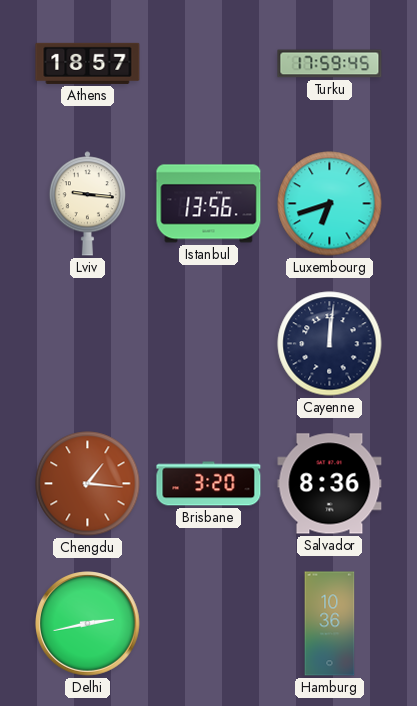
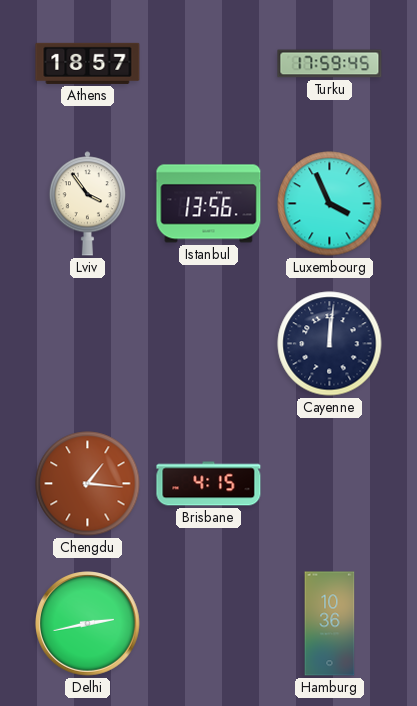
Lviv: 9:16 -> 3:54 (87, 204)
Luxembourg: 6:42 -> 3:56 (330, 204)
Brisbane: 3:20 -> 4:15 (209, 484)
Salvador: 8:36 -> none (330, 484)
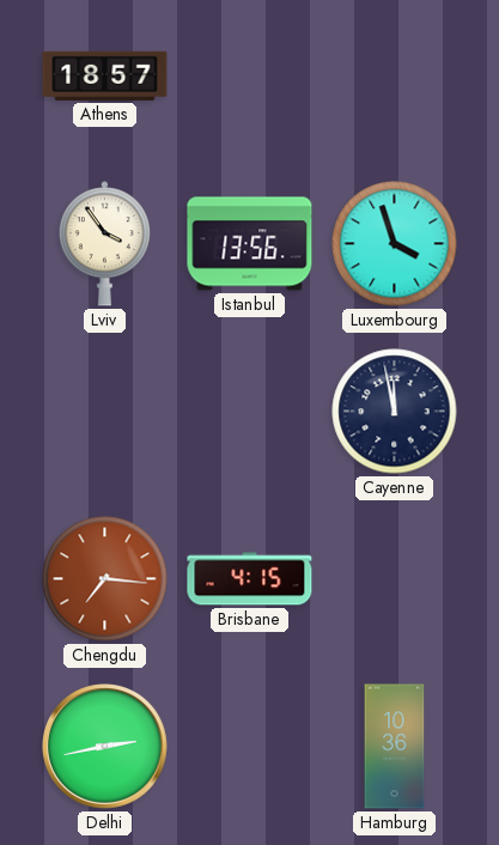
Turku: 17:59 -> none (330, 64)
Luxembourg: 3:56 -> 3:57 (395, 244)
Cayenne: 12:01 -> 11:58 (395, 412)
Chengdu: 1:16 -> 7:16 (105, 579)
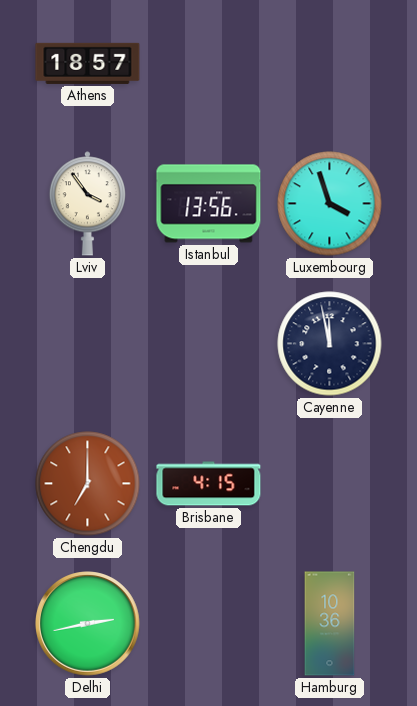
Chengdu: 7:16 -> 7:00 (88, 484)
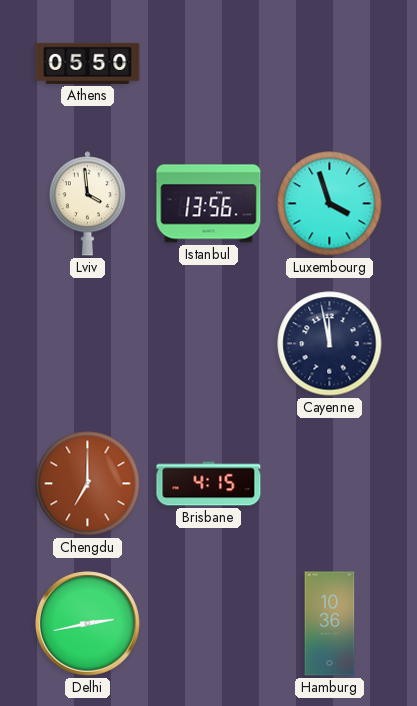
Athens: 18:57 -> 05:50 (88, 63)
Lviv: 3:54 -> 3:59 (87, 204)
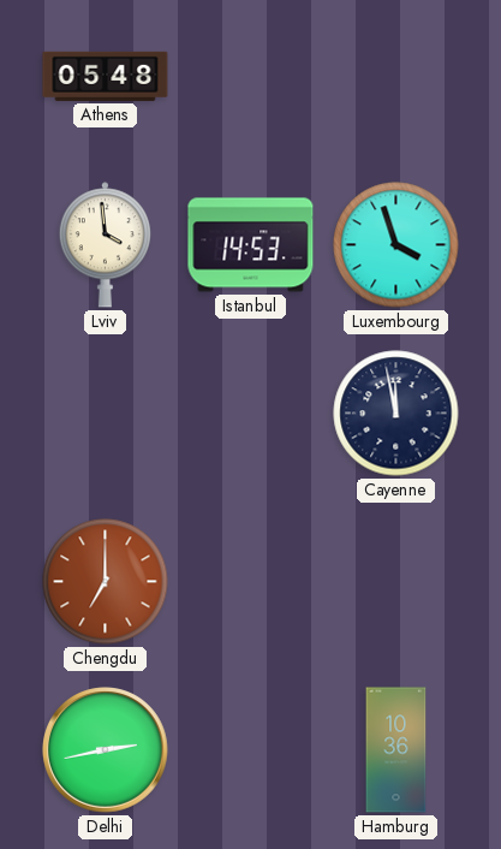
Athens: 05:50 -> 05:48 (106, 76)
Istanbul: 13:56 -> 14:53 (251, 245)
Brisbane: 4:15 -> none (209, 484)
